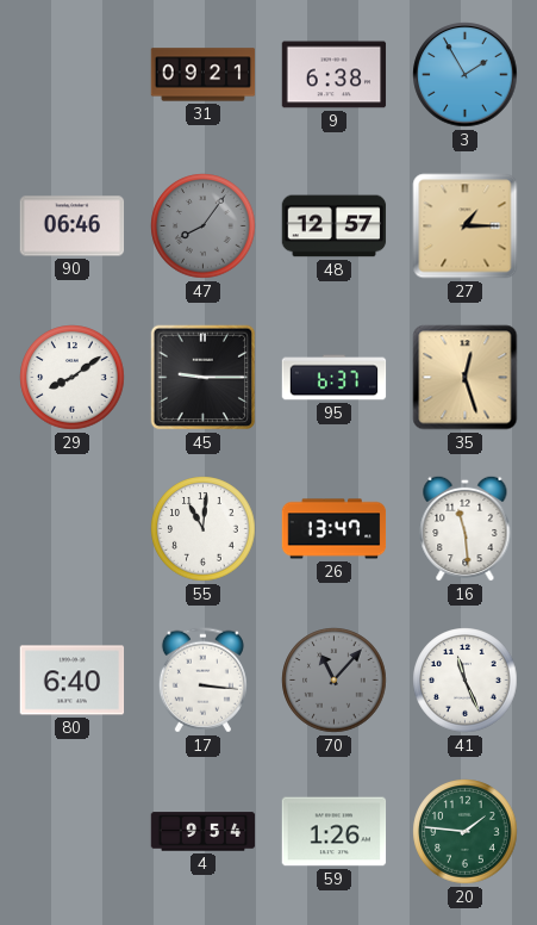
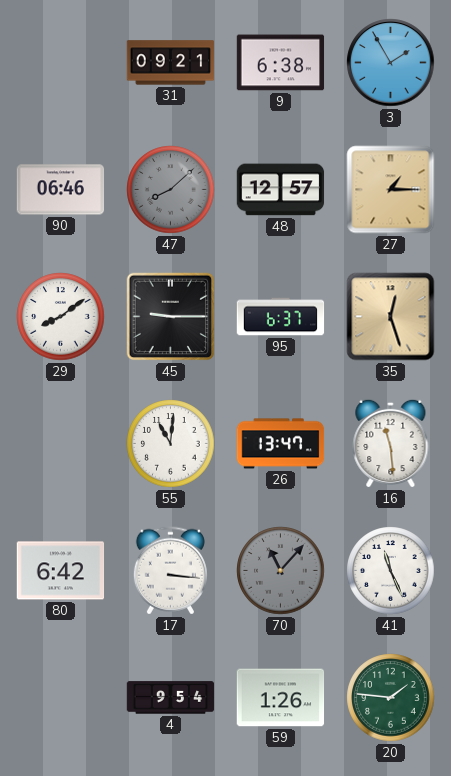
47: 8:06 -> 8:08 (171, 190)
80: 6:40 -> 6:42 (61, 571)
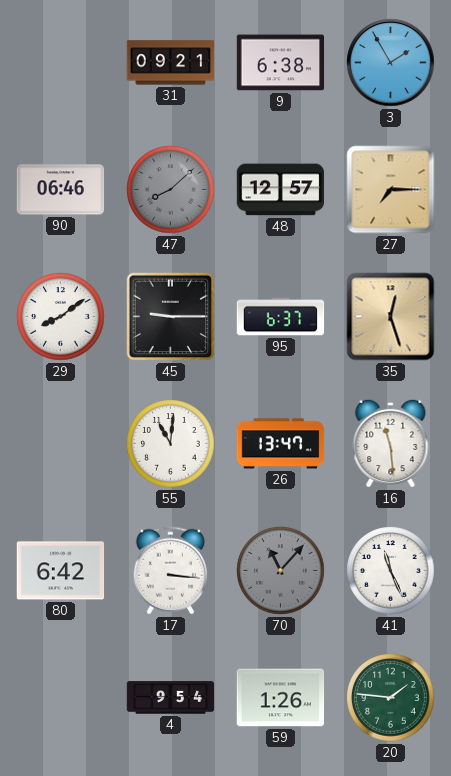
27: 1:15 -> 7:15 (391, 190)
